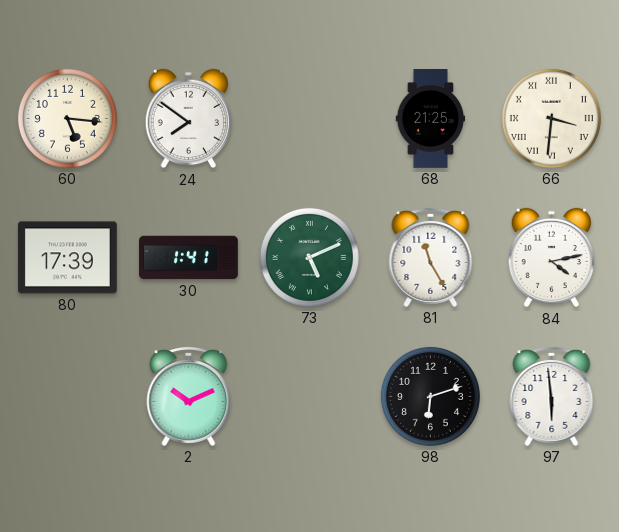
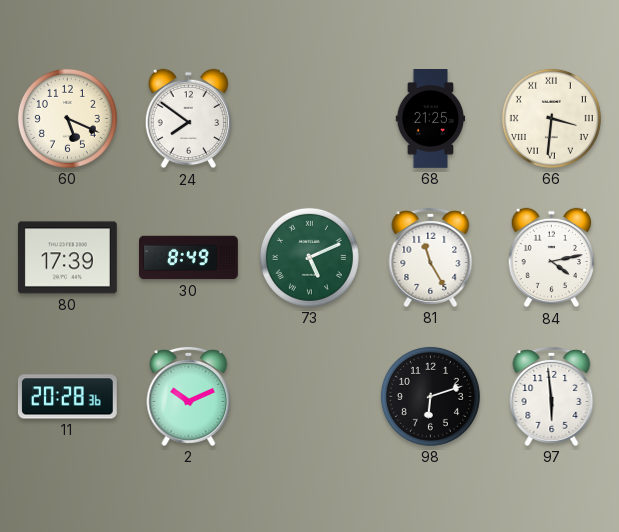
60: 5:16 -> 5:19 (67, 118)
30: 1:41 -> 8:49 (189, 258)
11: none -> 20:28 (67, 397)
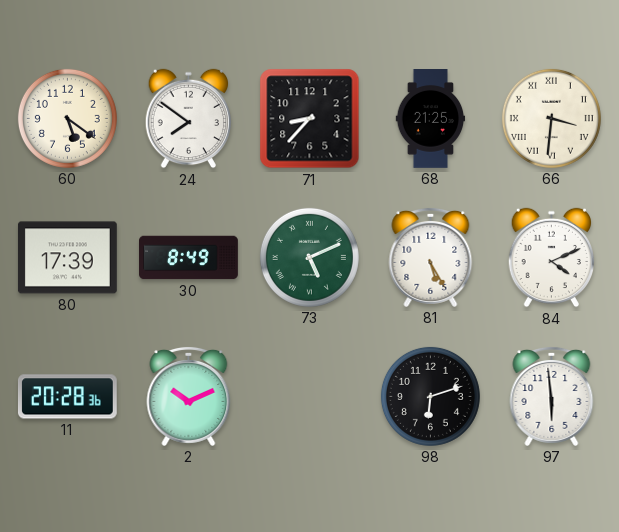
60: 5:19 -> 5:21 (67, 118)
71: none -> 8:37 (310, 119)
81: 11:25 -> 5:25 (431, 257)
84: 4:13 -> 4:11 (551, 258)
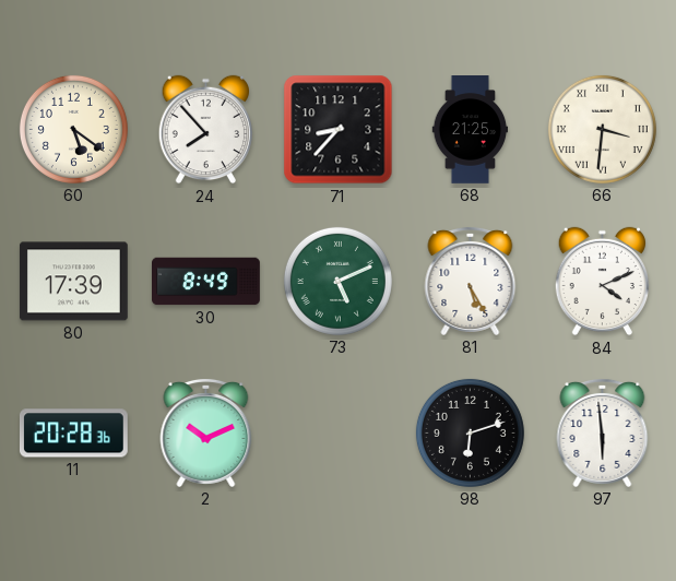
24: 7:51 -> 7:53 (205, 130)
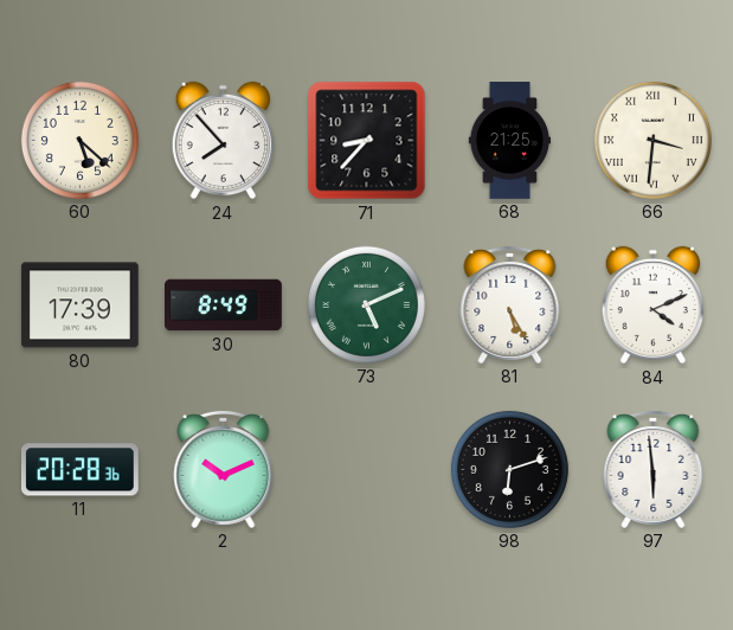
60: 5:21 -> 5:22 (79, 140)
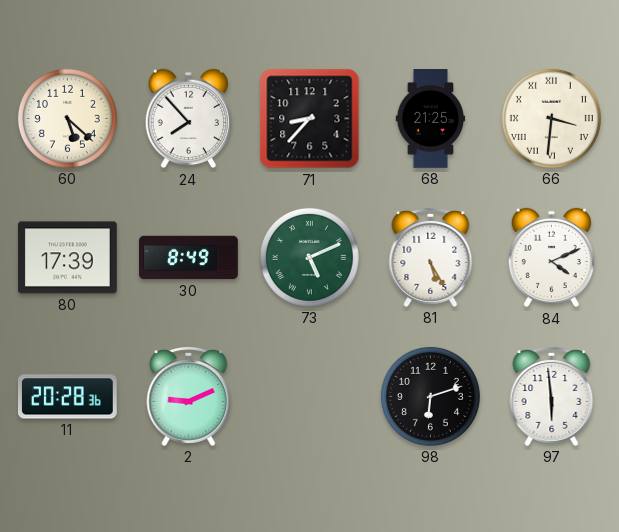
2: 10:11 -> 9:11 (189, 396)
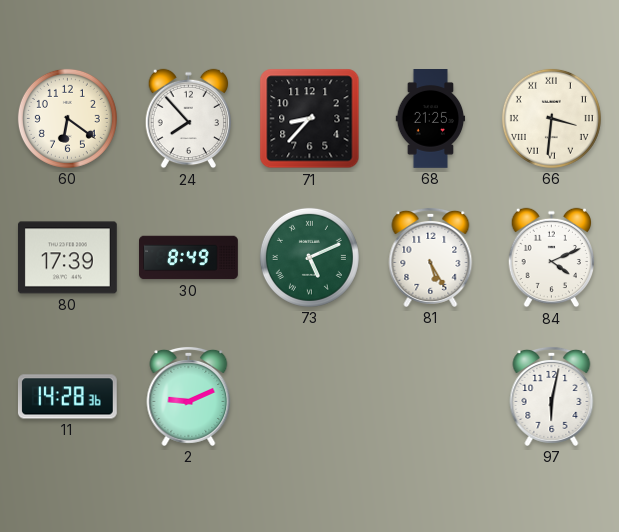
60: 5:22 -> 6:21 (67, 118)
11: 20:28 -> 14:28 (67, 397)
98: 6:12 -> none (430, 396)
97: 5:59 -> 6:02 (552, 396)
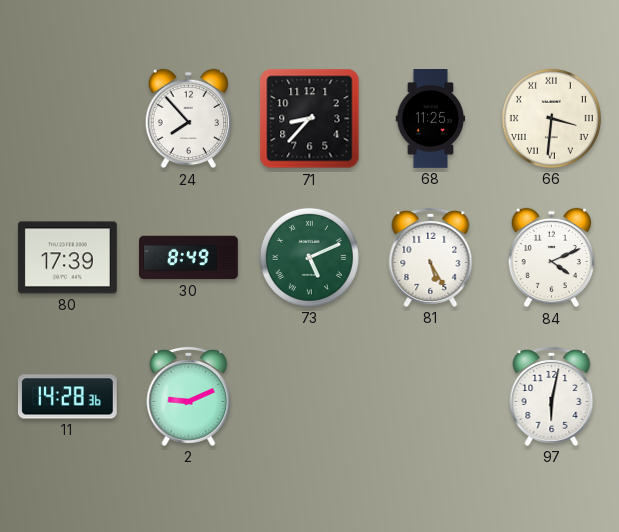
60: 6:21 -> none (67, 118)
68: 21:25 -> 11:25 (431, 119)
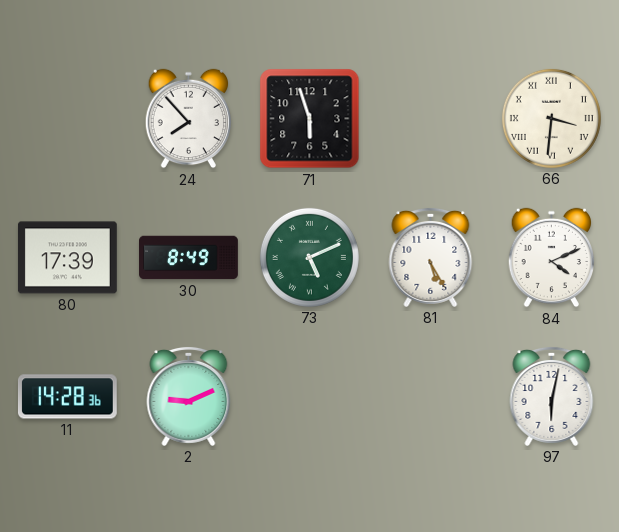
71: 8:37 -> 5:57 (310, 119)
68: 11:25 -> none (431, 119)
